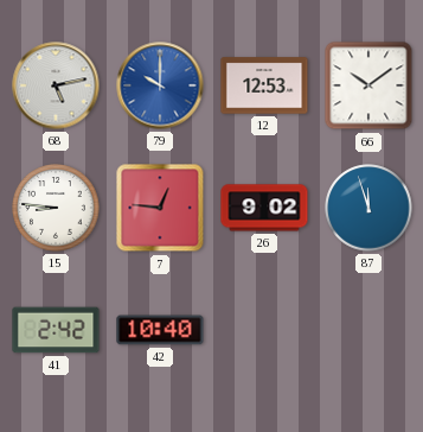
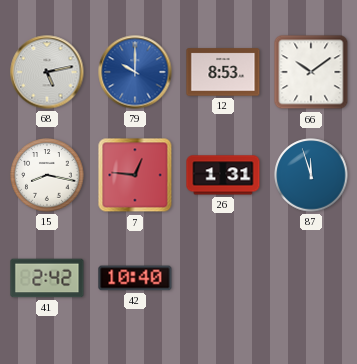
12: 12:53 -> 8:53 (223, 72)
15: 8:46 -> 8:17 (47, 175)
26: 9:02 -> 1:31 (223, 175)
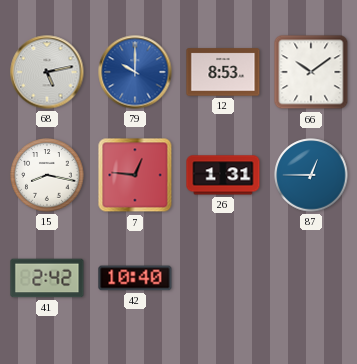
87: 11:57 -> 12:45 (311, 175)
